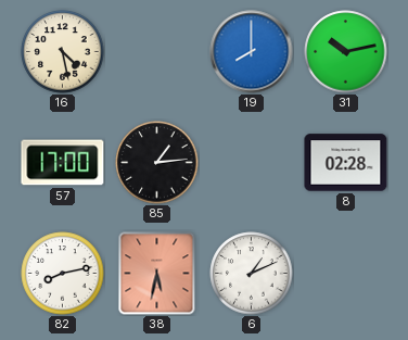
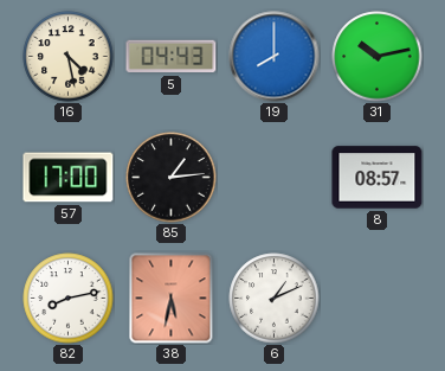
5: none -> 04:43 (172, 57)
8: 02:28 -> 08:57 (378, 178)
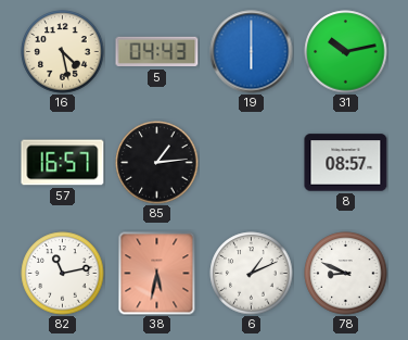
19: 8:00 -> 6:00 (252, 52)
57: 17:00 -> 16:57 (63, 163)
82: 8:13 -> 11:13 (63, 274)
78: none -> 8:49 (346, 274)
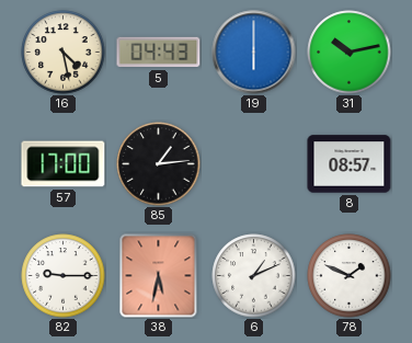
57: 16:57 -> 17:00 (64, 164)
82: 11:13 -> 9:15 (64, 276)
78: 8:49 -> 1:49 (350, 276)
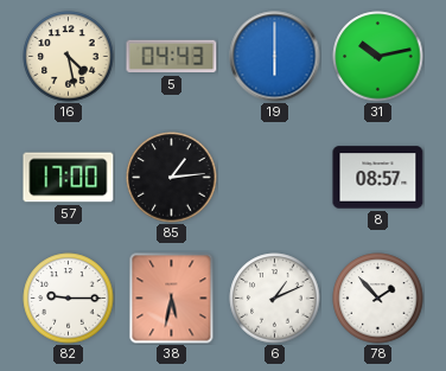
78: 1:49 -> 1:53 (378, 299)
